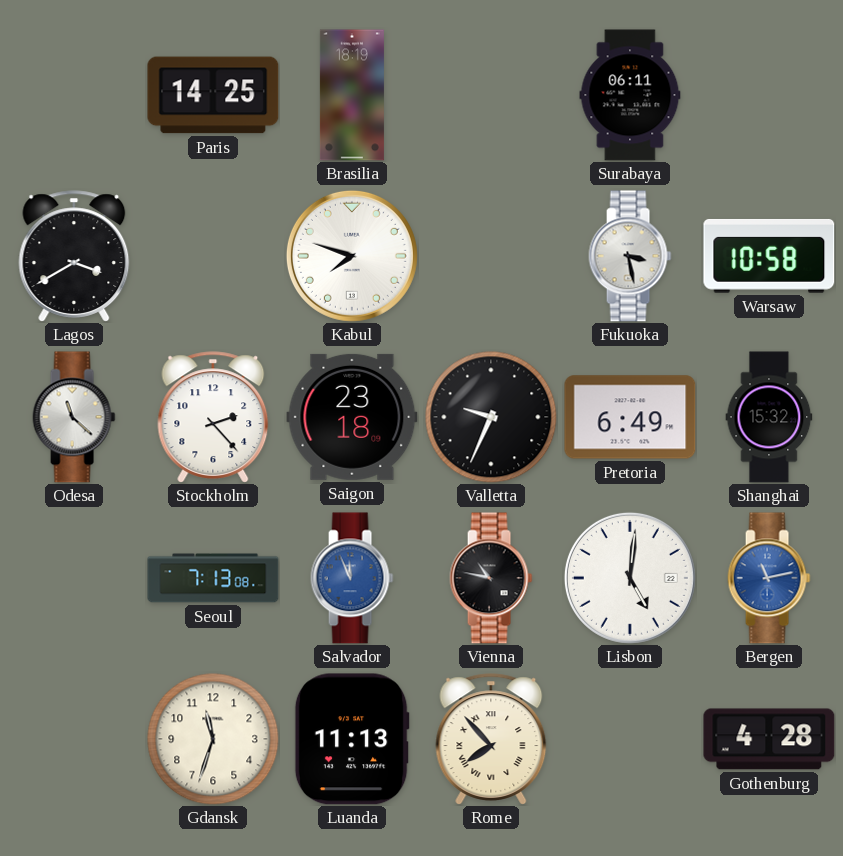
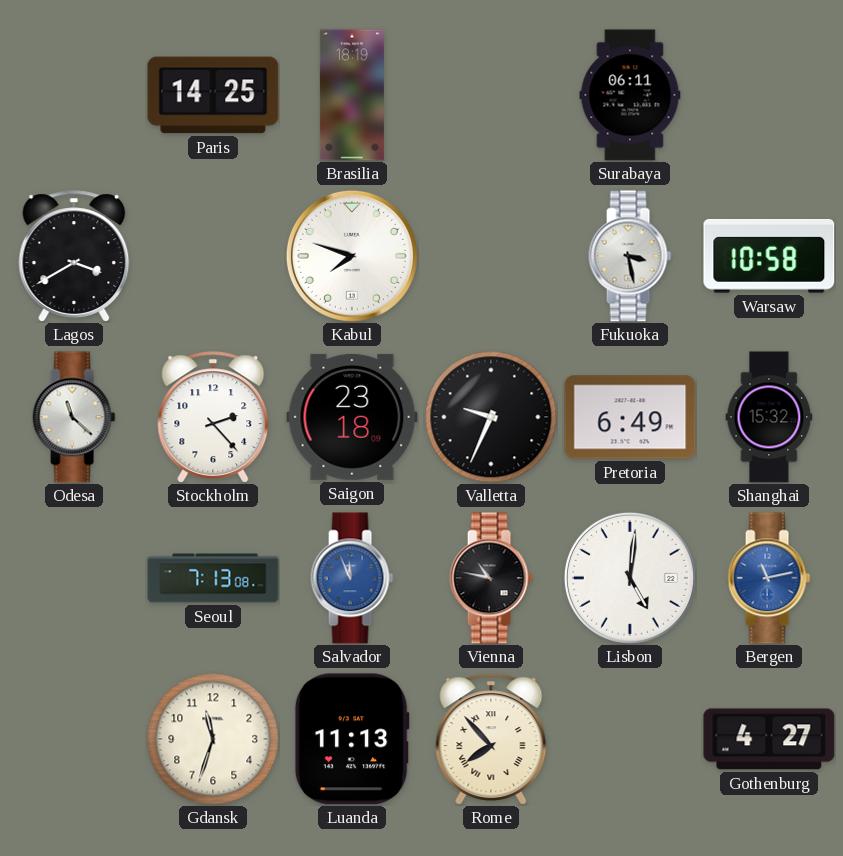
Gothenburg: 4:28 -> 4:27 (769, 739)
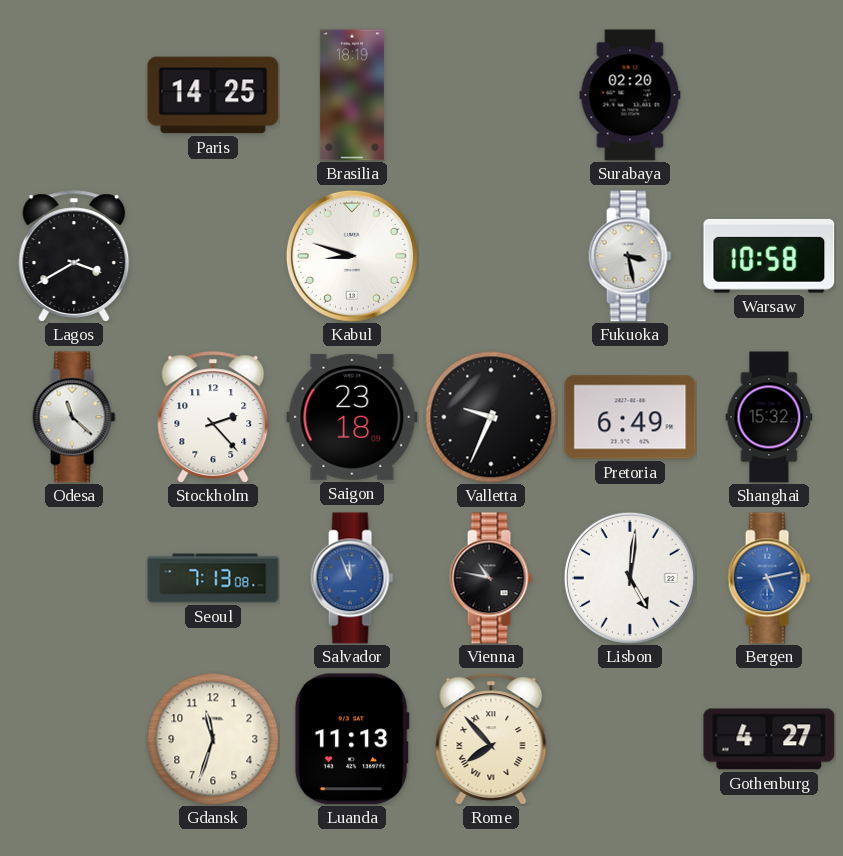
Surabaya: 06:11 -> 02:20 (630, 95)
Kabul: 7:48 -> 8:48 (352, 256)
Bergen: 11:13 -> 5:13 (769, 578)
